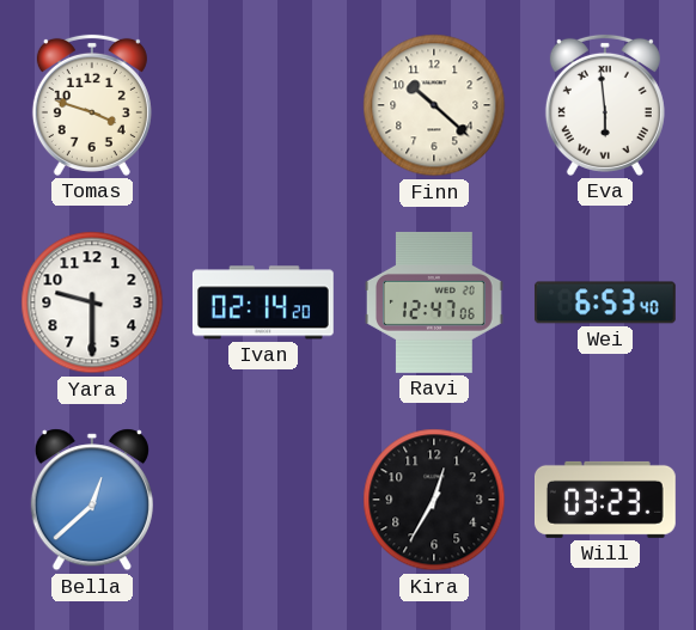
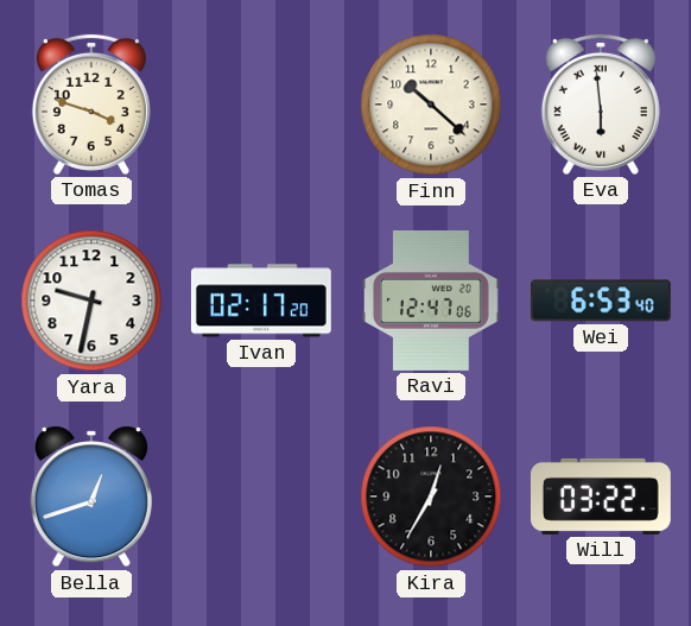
Yara: 9:30 -> 9:32 (91, 301)
Ivan: 02:14 -> 02:17 (261, 301)
Bella: 12:38 -> 12:42 (91, 497)
Will: 03:23 -> 03:22 (601, 497)
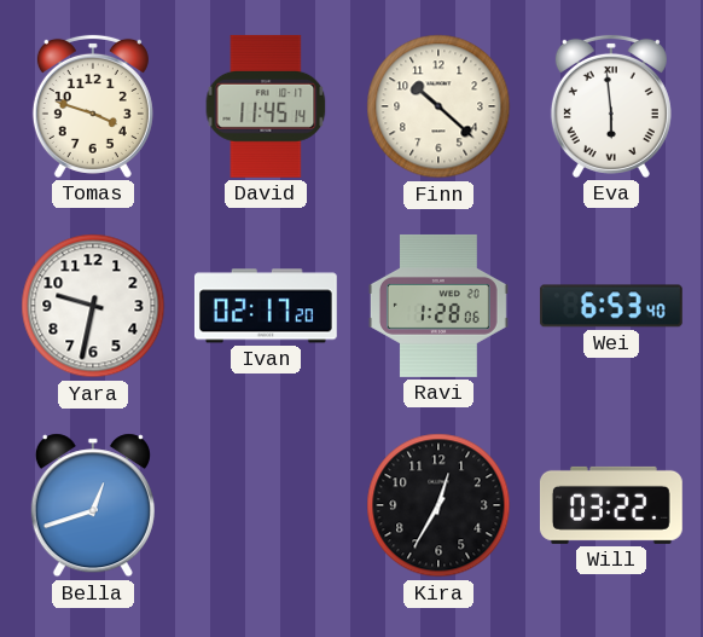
David: none -> 11:45 (266, 106)
Ravi: 12:47 -> 1:28 (438, 306)
